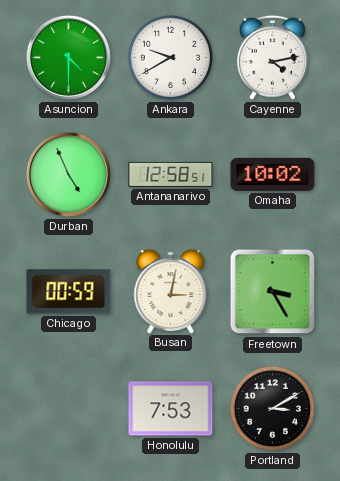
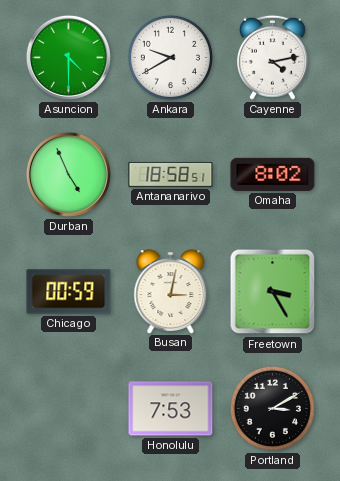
Antananarivo: 12:58 -> 18:58 (171, 175)
Omaha: 10:02 -> 8:02 (273, 174)
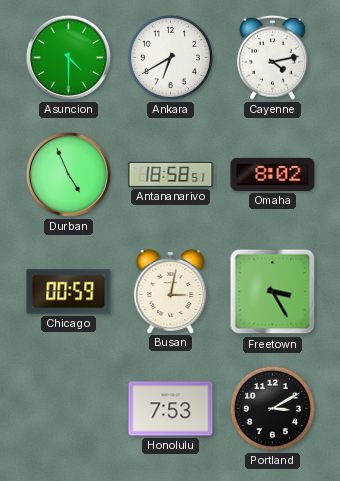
Ankara: 9:40 -> 6:40 (170, 57)
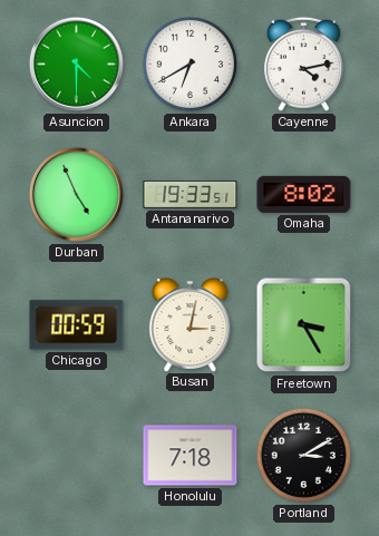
Antananarivo: 18:58 -> 19:33 (191, 195)
Honolulu: 7:53 -> 7:18 (191, 456)
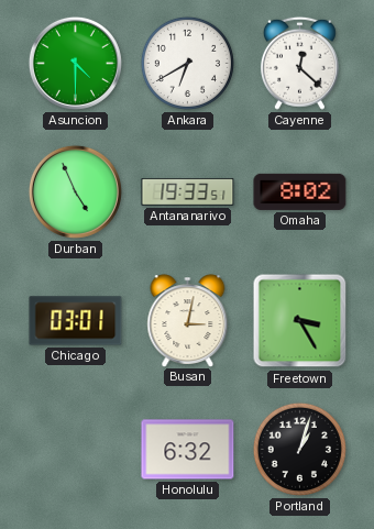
Cayenne: 4:13 -> 12:22 (299, 63)
Chicago: 00:59 -> 03:01 (76, 321)
Honolulu: 7:18 -> 6:32 (188, 450)
Portland: 3:10 -> 1:03 (299, 449)
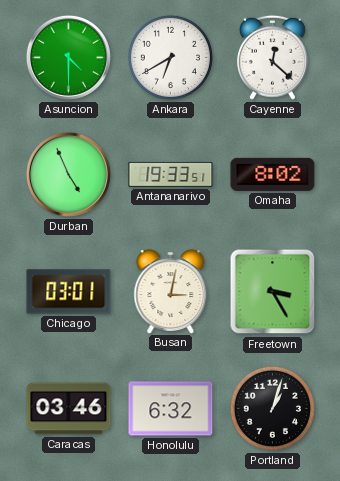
Caracas: none -> 03:46 (69, 409)
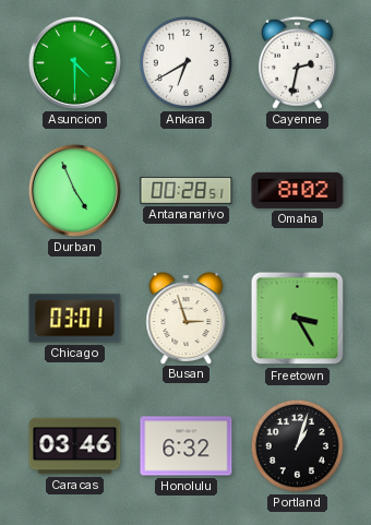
Cayenne: 12:22 -> 2:32 (297, 62)
Antananarivo: 19:33 -> 00:28 (187, 191)
Busan: 3:02 -> 2:57 (187, 318)
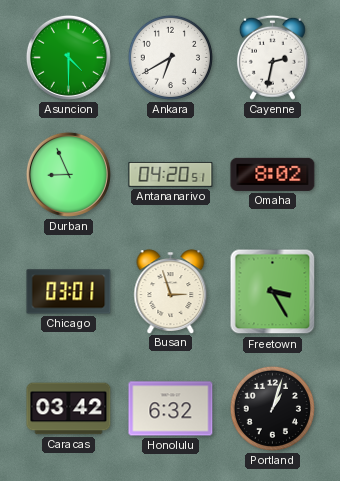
Durban: 4:56 -> 8:56 (68, 174)
Antananarivo: 00:28 -> 04:20 (171, 175)
Caracas: 03:46 -> 03:42 (69, 409)
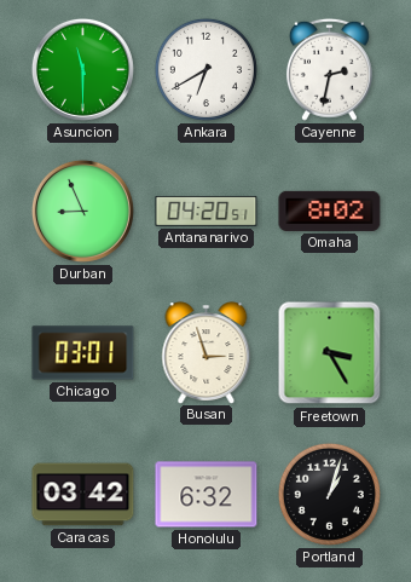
Asuncion: 4:30 -> 11:30 (82, 69)
